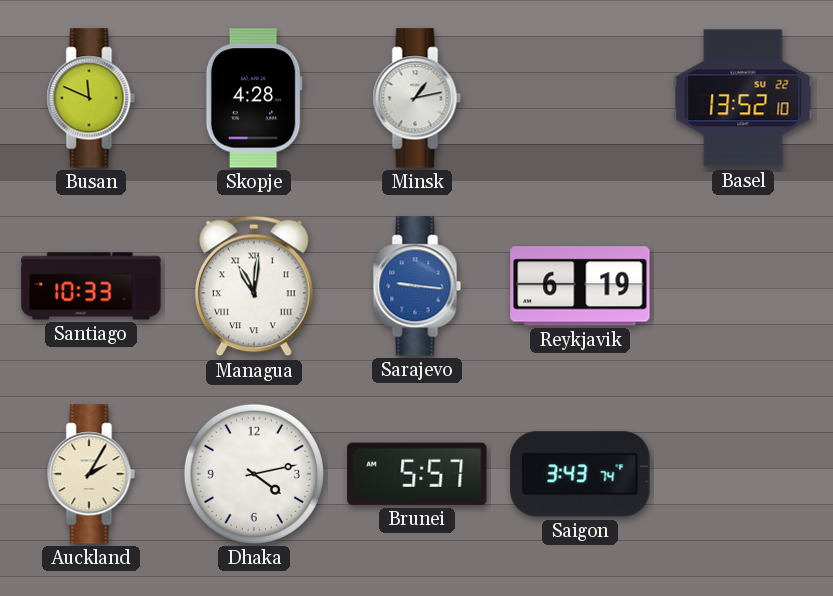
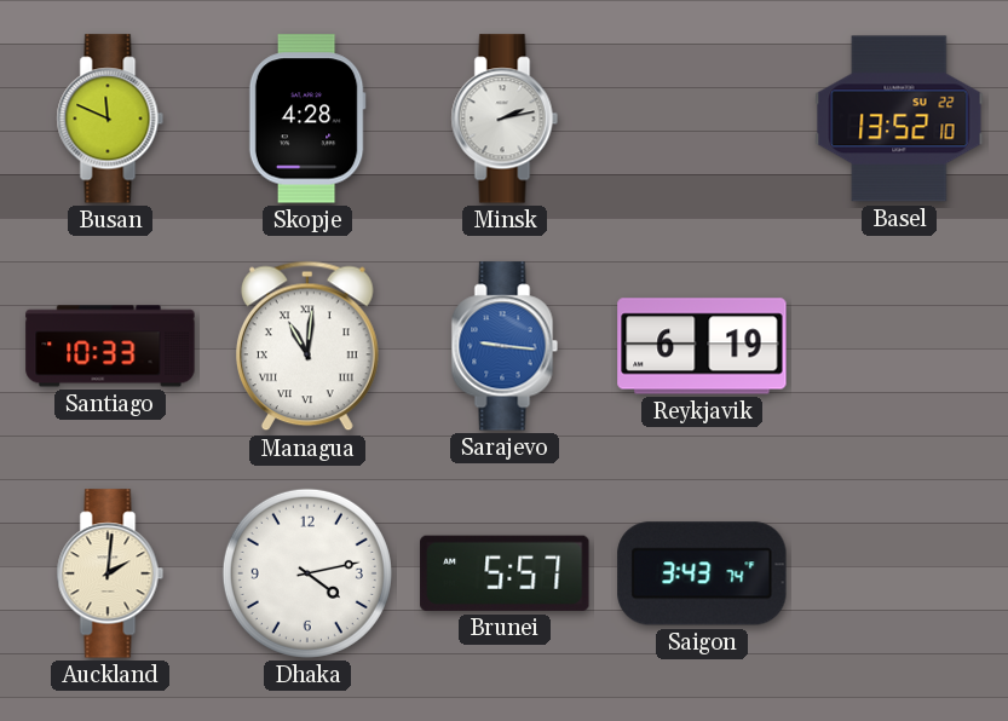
Minsk: 1:13 -> 2:13 (505, 119)
Auckland: 2:05 -> 2:01 (110, 573)
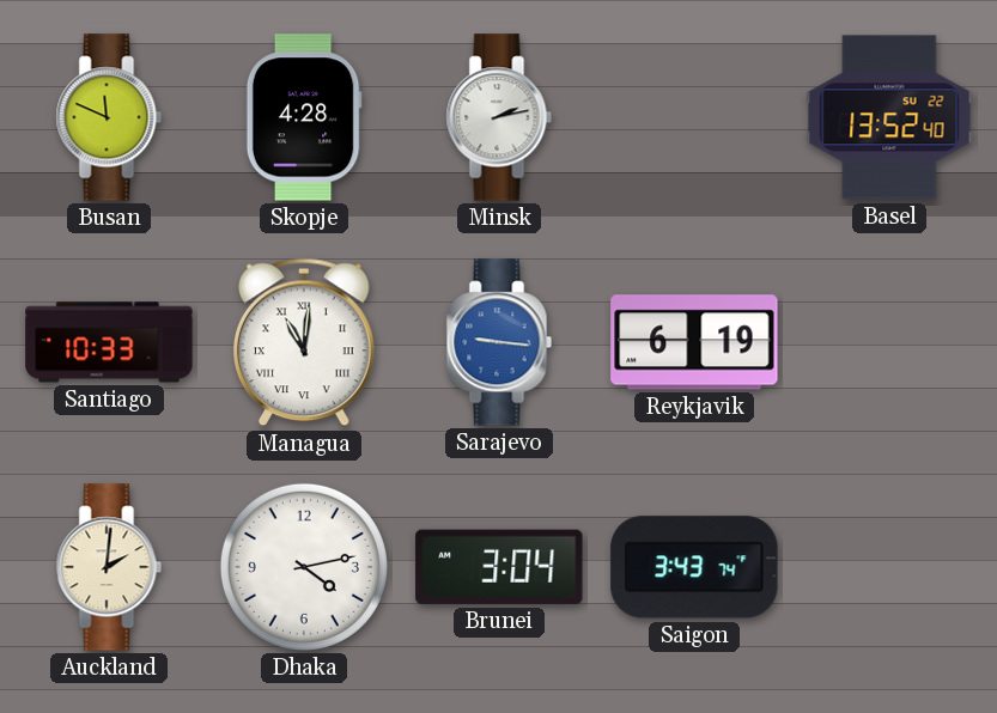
Basel: 13:52:10 -> 13:52:40 (889, 117)
Brunei: 5:57 -> 3:04 (499, 567)
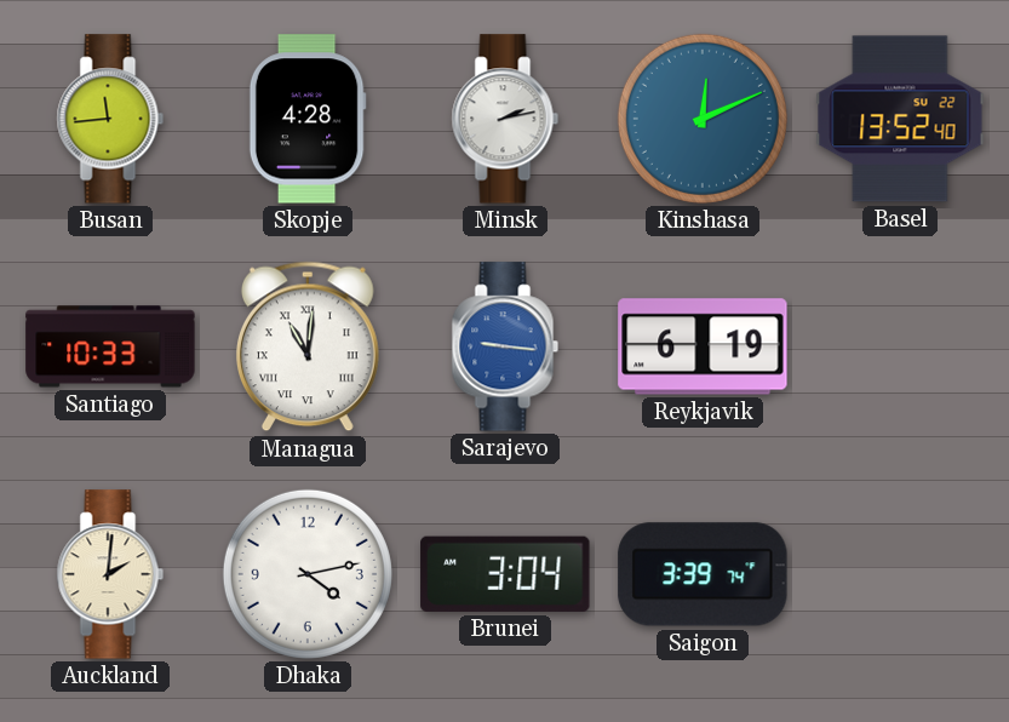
Busan: 11:49 -> 11:44 (110, 119)
Kinshasa: none -> 12:11 (703, 119)
Saigon: 3:43 -> 3:39 (703, 574)
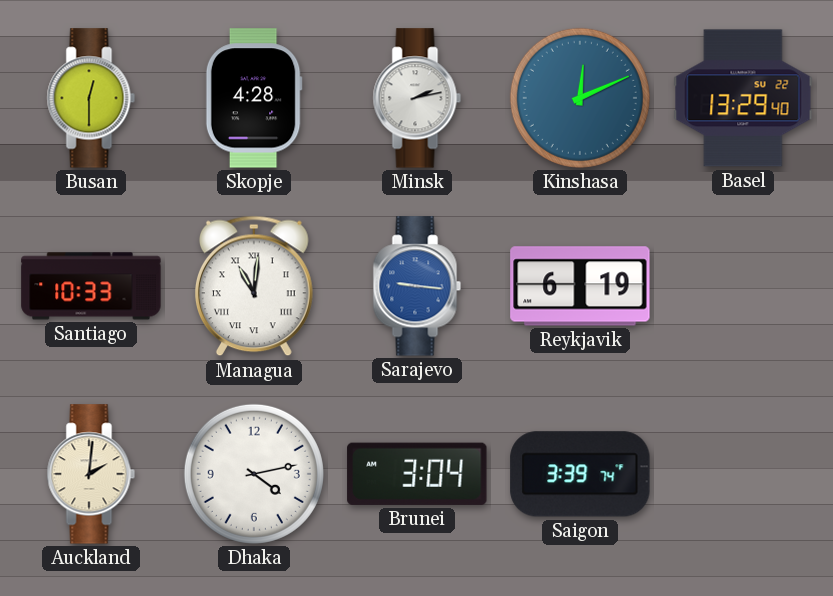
Busan: 11:44 -> 12:30 (91, 98)
Basel: 13:52 -> 13:29 (743, 98)
